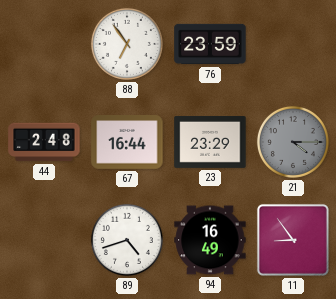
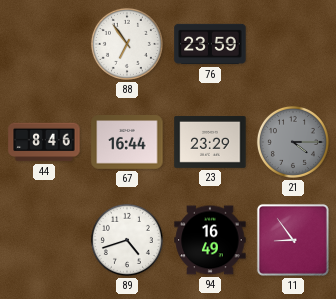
44: 2:48 -> 8:46 (44, 142)
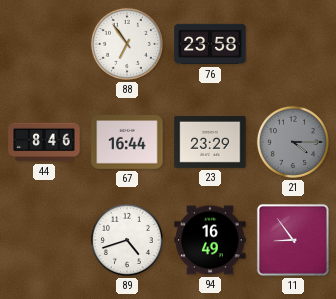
76: 23:59 -> 23:58 (210, 44)
